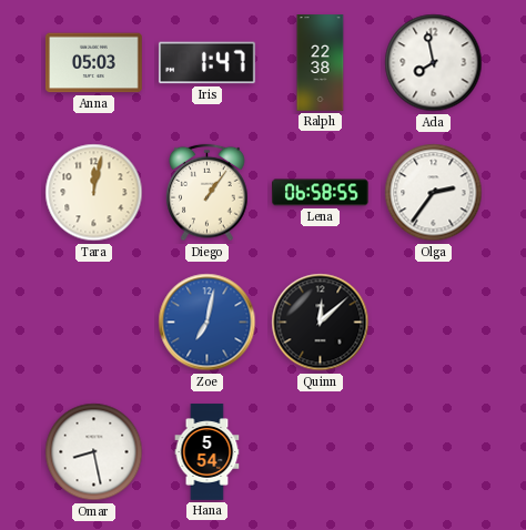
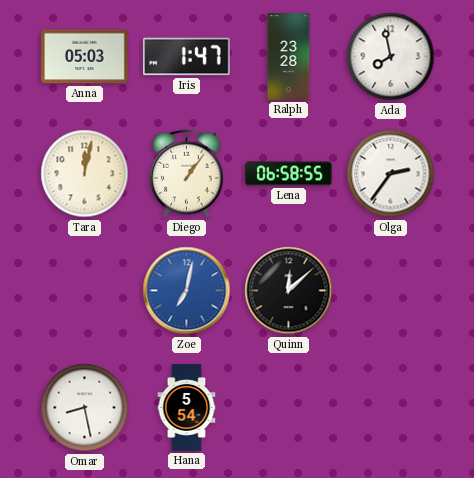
Ralph: 22:38 -> 23:28 (289, 57)
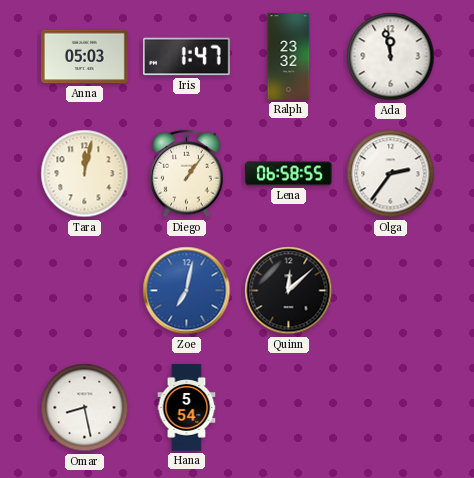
Ralph: 23:28 -> 23:32 (289, 57)
Ada: 7:58 -> 11:58 (391, 57)
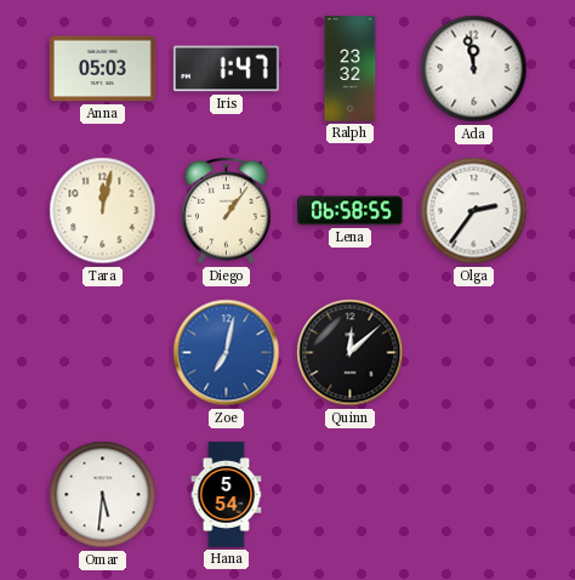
Omar: 8:28 -> 5:31 (103, 495)
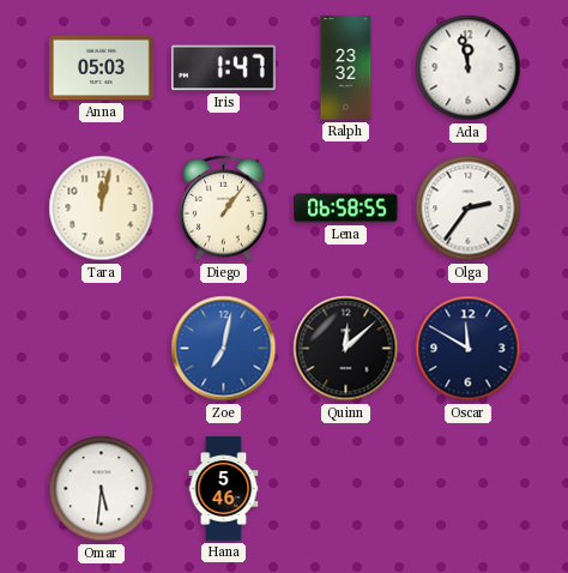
Oscar: none -> 11:50 (469, 349)
Hana: 5:54 -> 5:46 (224, 489)
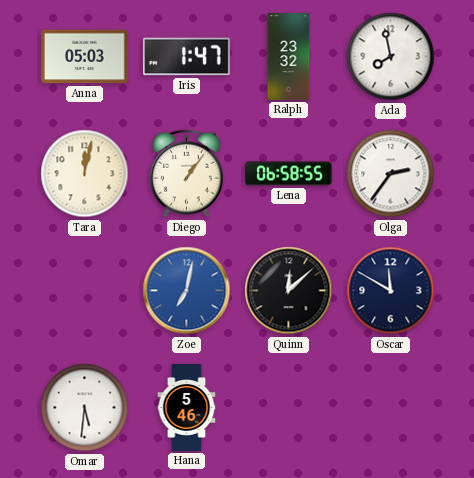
Ada: 11:58 -> 7:58 (391, 57)
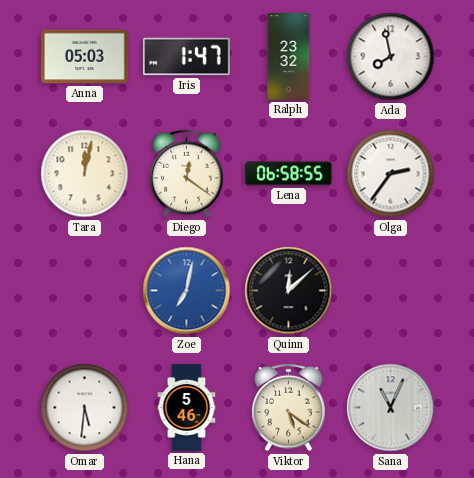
Diego: 1:06 -> 12:21 (187, 174)
Oscar: 11:50 -> none (391, 291)
Viktor: none -> 5:21 (289, 408)
Sana: none -> 11:04 (391, 408)
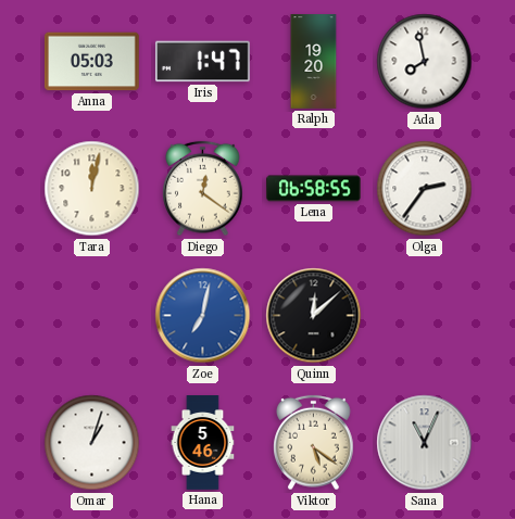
Ralph: 23:32 -> 19:20 (314, 62)
Omar: 5:31 -> 1:03 (92, 443)
